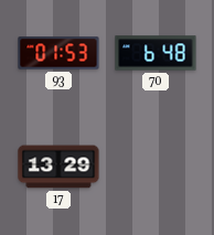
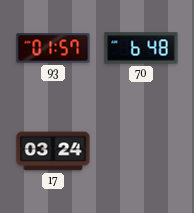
93: 01:53 -> 01:57 (53, 48)
17: 13:29 -> 03:24 (53, 151)
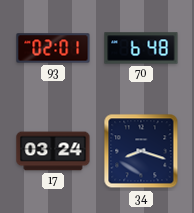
93: 01:57 -> 02:01 (53, 48)
34: none -> 8:18 (141, 151)
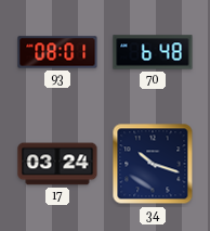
93: 02:01 -> 08:01 (57, 52)
34: 8:18 -> 10:18 (153, 164)
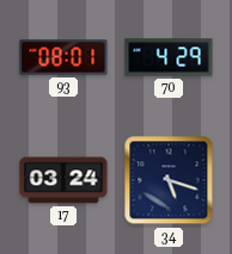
70: 6:48 -> 4:29 (169, 57)
34: 10:18 -> 5:18 (169, 180)
